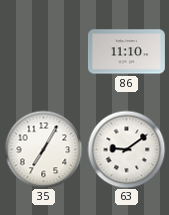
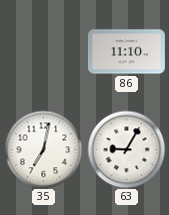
35: 7:05 -> 7:02 (43, 149)
63: 9:09 -> 9:05 (126, 149)
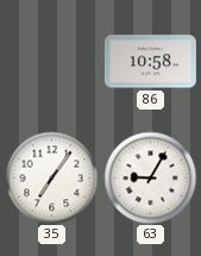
86: 11:10 -> 10:58 (150, 62)
35: 7:02 -> 7:06 (51, 177)
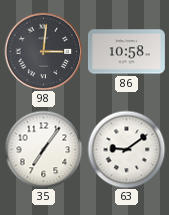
98: none -> 3:01 (43, 51)
63: 9:05 -> 9:09 (126, 149)
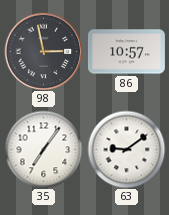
98: 3:01 -> 2:58 (43, 51)
86: 10:58 -> 10:57 (126, 52)
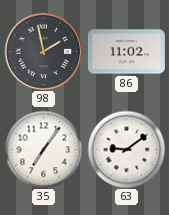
98: 2:58 -> 1:58 (43, 51)
86: 10:57 -> 11:02 (126, 52)
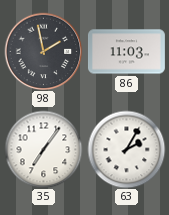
86: 11:02 -> 11:03 (126, 52)
63: 9:09 -> 2:05 (126, 149)
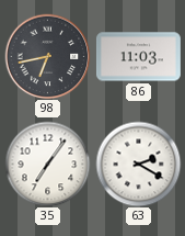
98: 1:58 -> 6:43 (47, 56)
63: 2:05 -> 2:20 (138, 164)
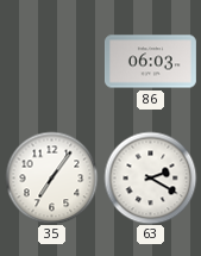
98: 6:43 -> none (47, 56)
86: 11:03 -> 06:03 (150, 62)
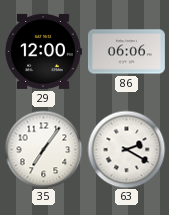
29: none -> 12:00 (43, 51)
86: 06:03 -> 06:06 (126, 52)
